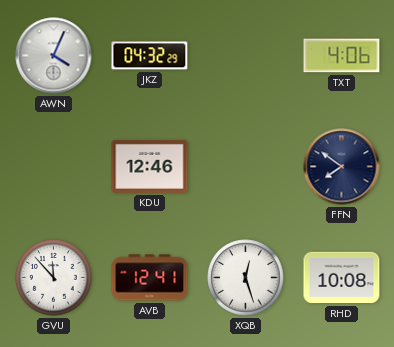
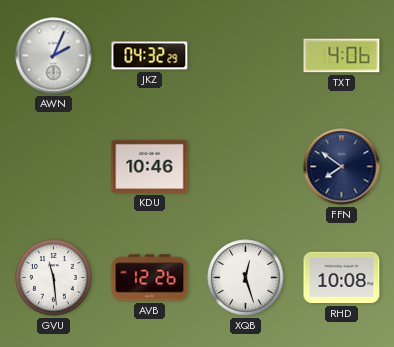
AWN: 4:04 -> 2:04 (54, 56)
KDU: 12:46 -> 10:46 (150, 166)
GVU: 11:53 -> 11:29 (54, 278)
AVB: 12:41 -> 12:26 (150, 278)
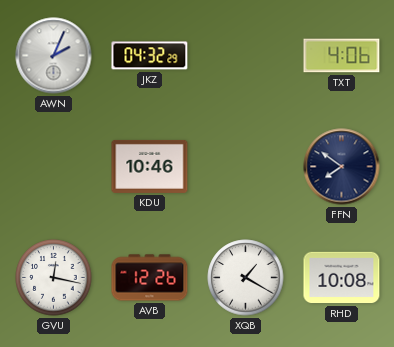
GVU: 11:29 -> 12:17 (54, 278)
XQB: 12:27 -> 1:20 (246, 278)
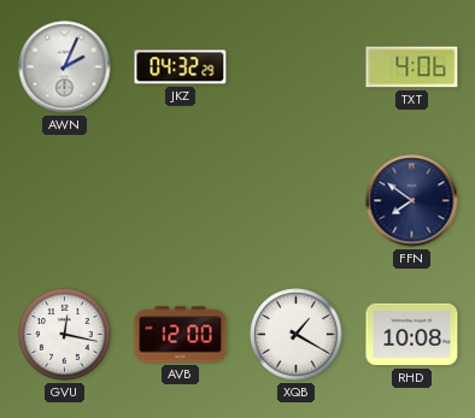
KDU: 10:46 -> none (150, 166)
AVB: 12:26 -> 12:00 (181, 335)
